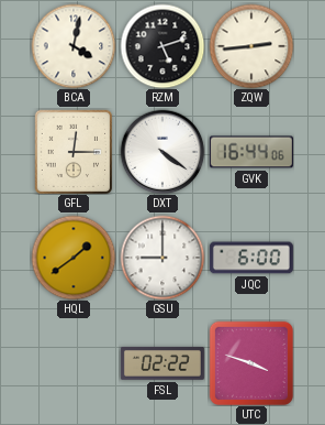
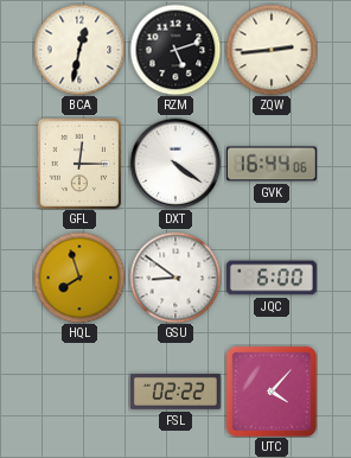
BCA: 4:02 -> 12:32 (79, 50)
HQL: 1:39 -> 7:57 (79, 278)
GSU: 9:00 -> 8:51 (175, 278)
UTC: 3:48 -> 4:07 (272, 392)
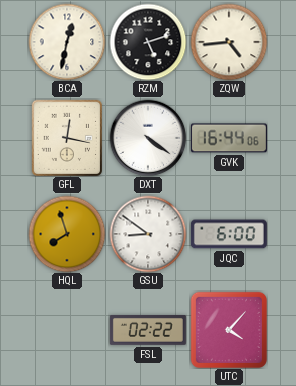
ZQW: 2:44 -> 4:44 (229, 42)
GFL: 12:15 -> 12:17 (66, 137)
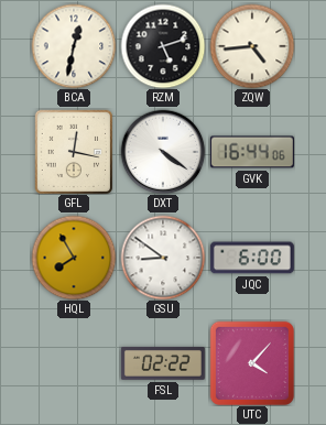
HQL: 7:57 -> 7:55 (74, 258)
